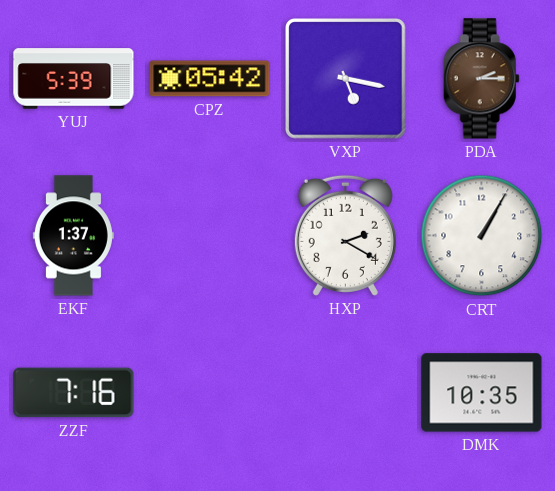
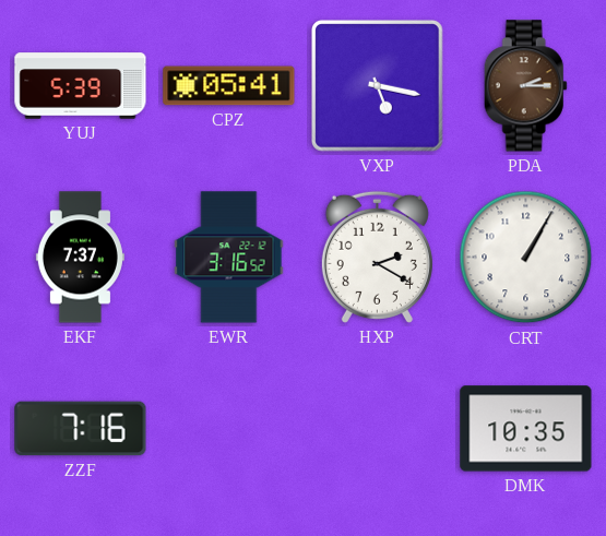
CPZ: 05:42 -> 05:41 (229, 86)
EKF: 1:37 -> 7:37 (80, 258)
EWR: none -> 3:16 (229, 258)
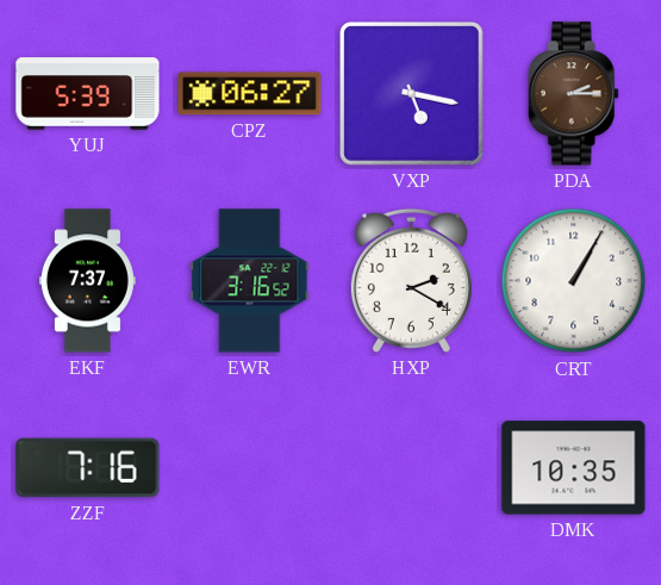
CPZ: 05:41 -> 06:27 (250, 94)
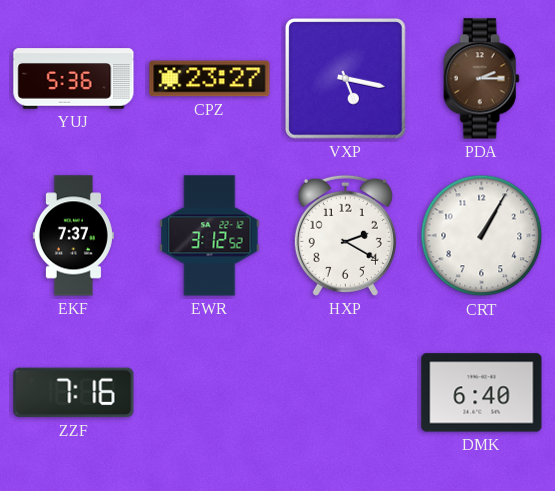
YUJ: 5:39 -> 5:36 (74, 79)
CPZ: 06:27 -> 23:27 (210, 79)
EWR: 3:16 -> 3:12 (210, 236)
DMK: 10:35 -> 6:40 (482, 393)
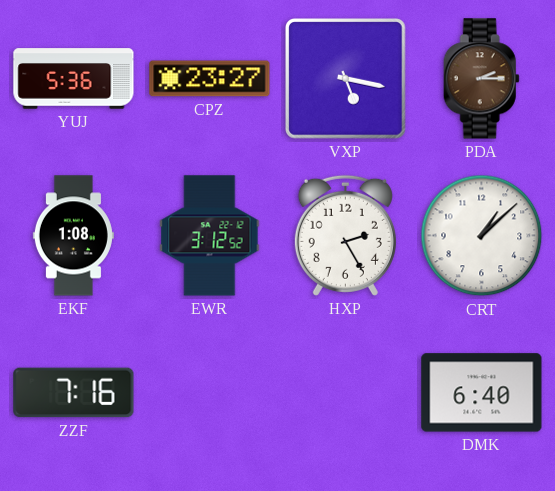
EKF: 7:37 -> 1:08 (73, 236)
HXP: 2:20 -> 2:25 (345, 235)
CRT: 1:05 -> 1:08 (482, 236)
